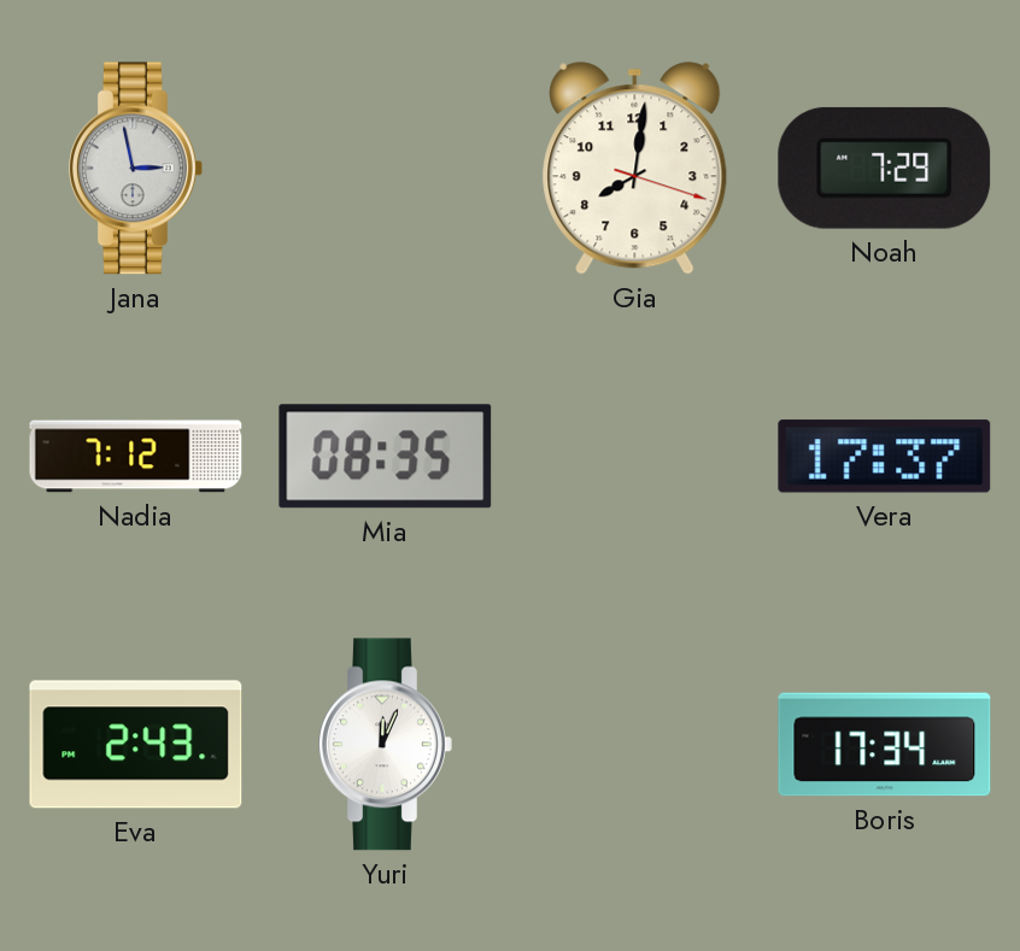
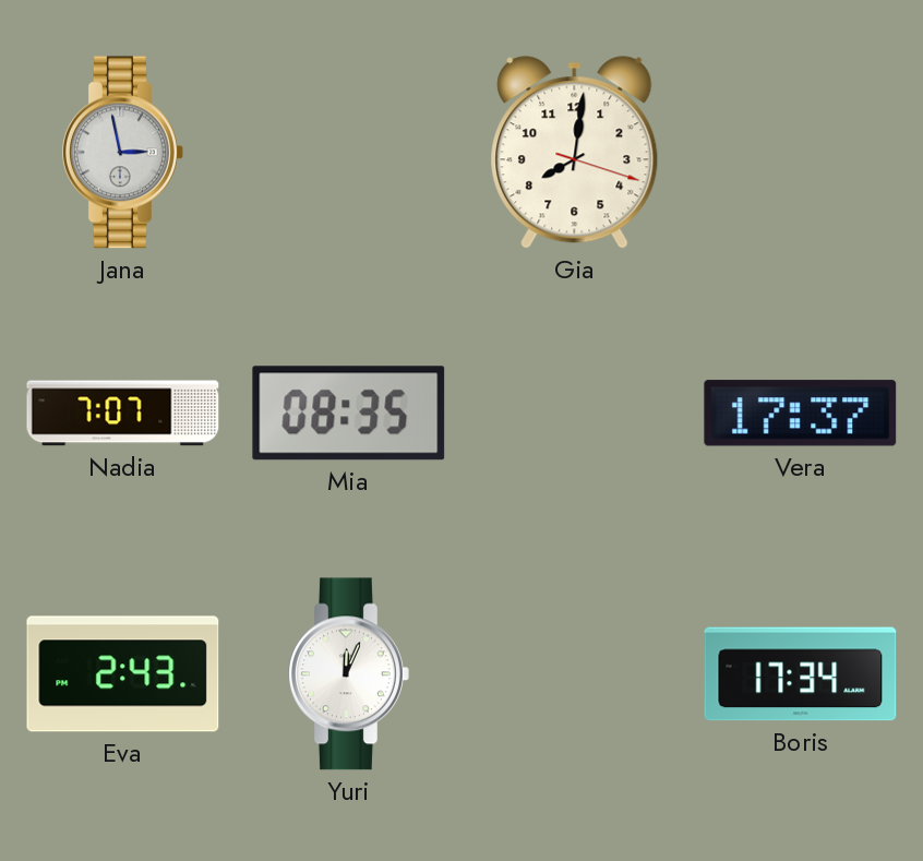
Noah: 7:29 -> none (885, 168)
Nadia: 7:12 -> 7:07 (123, 414)
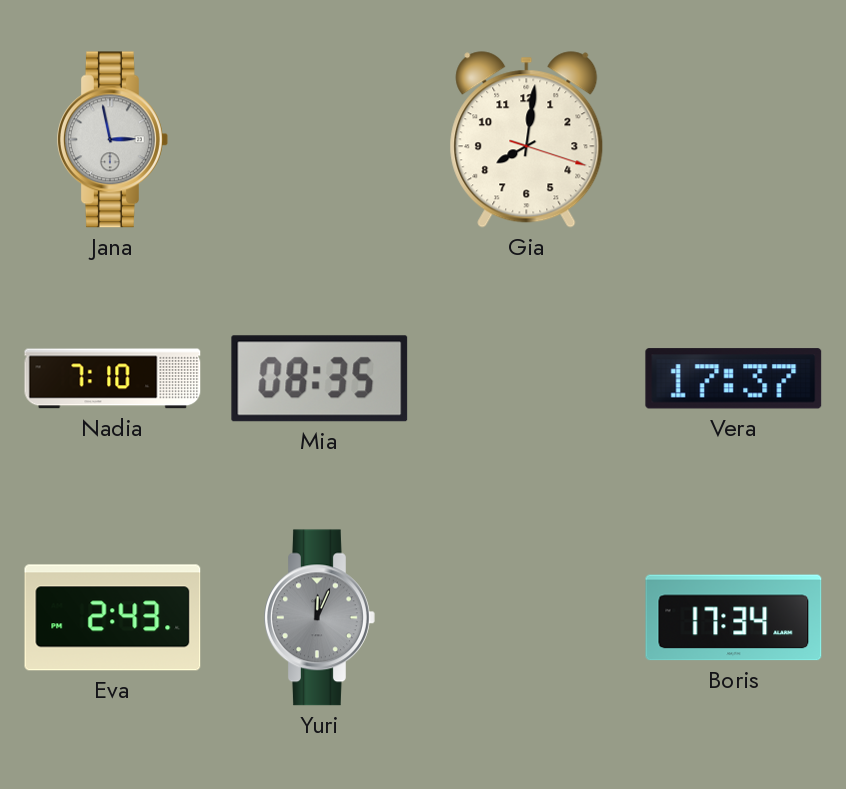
Nadia: 7:07 -> 7:10 (113, 379)
Yuri dial: white -> grey (320, 618)
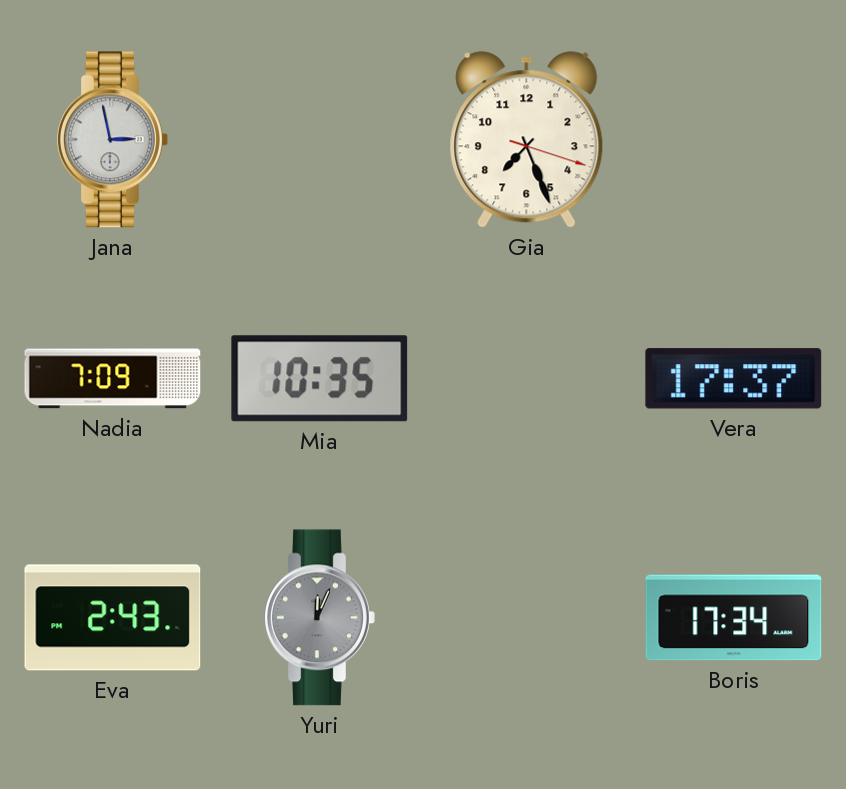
Gia: 8:01 -> 7:26 (527, 140)
Nadia: 7:10 -> 7:09 (113, 379)
Mia: 08:35 -> 10:35 (320, 379)
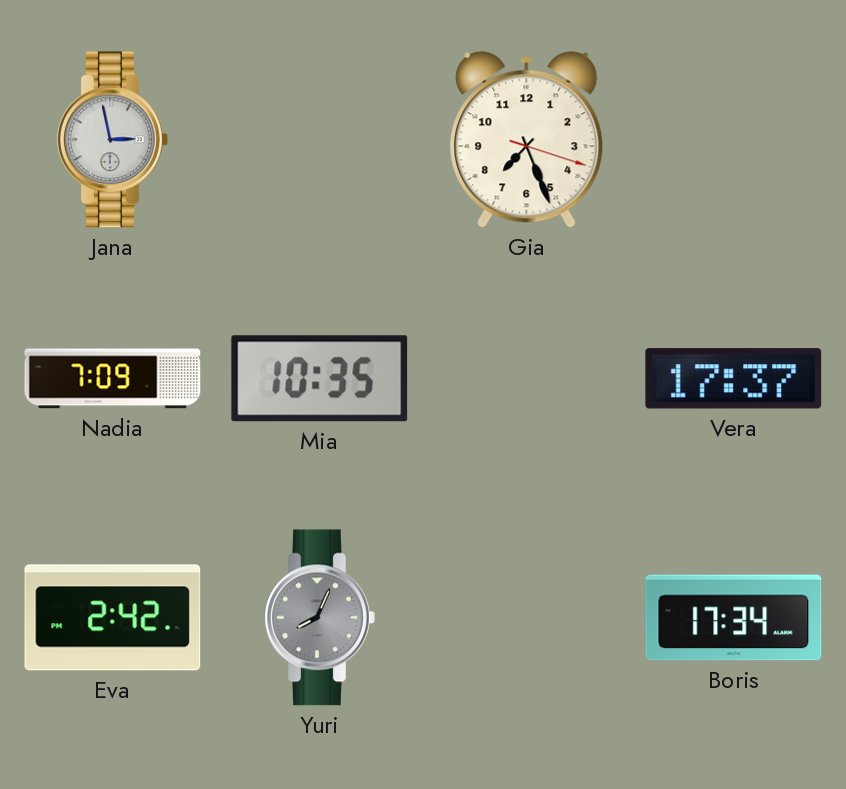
Eva: 2:43 -> 2:42 (113, 618)
Yuri: 12:04 -> 8:04 (320, 618)
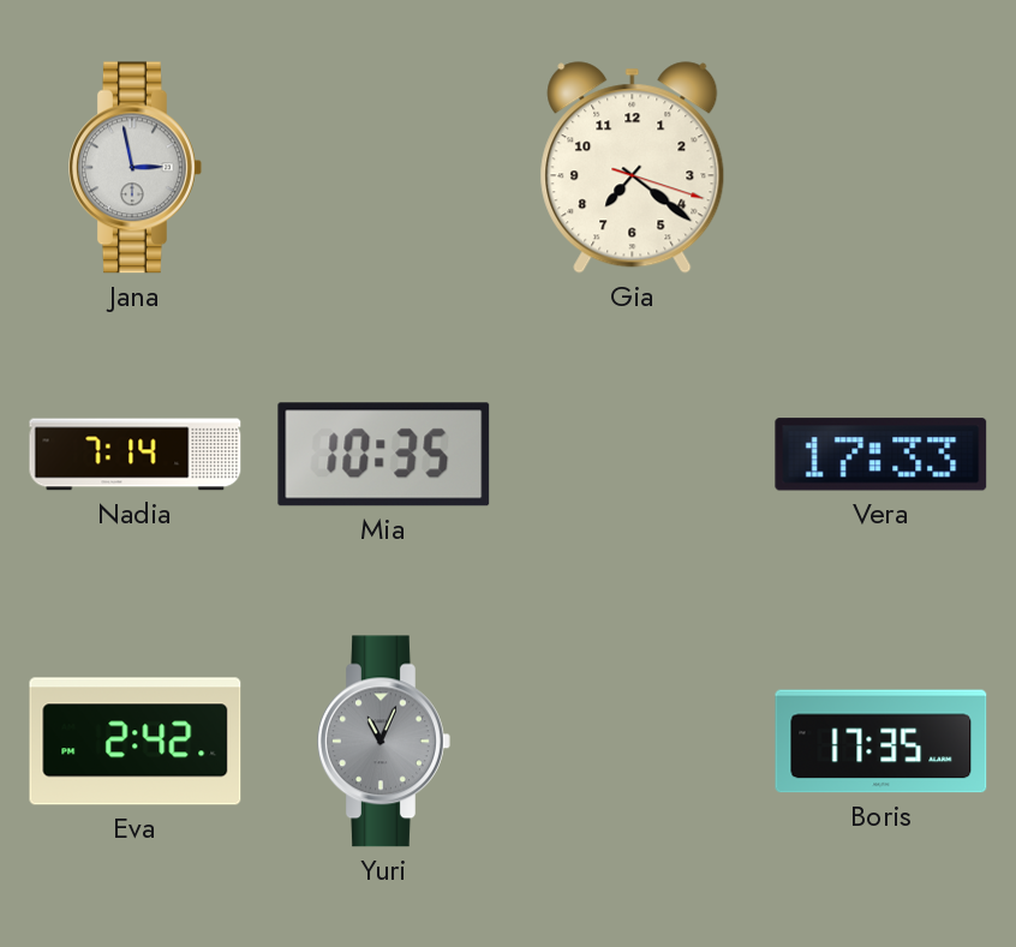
Gia: 7:26 -> 7:21 (633, 168)
Nadia: 7:09 -> 7:14 (136, 455)
Vera: 17:37 -> 17:33 (881, 455)
Yuri: 8:04 -> 11:04 (384, 742)
Boris: 17:34 -> 17:35 (881, 742)
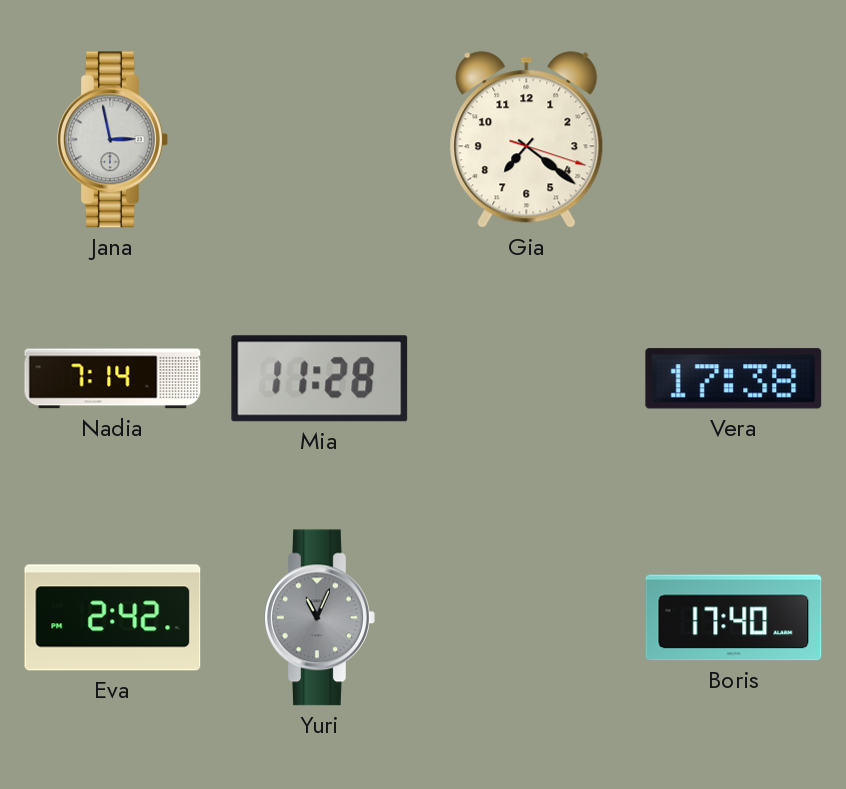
Mia: 10:35 -> 11:28 (320, 379)
Vera: 17:33 -> 17:38 (734, 379)
Boris: 17:35 -> 17:40 (734, 618)
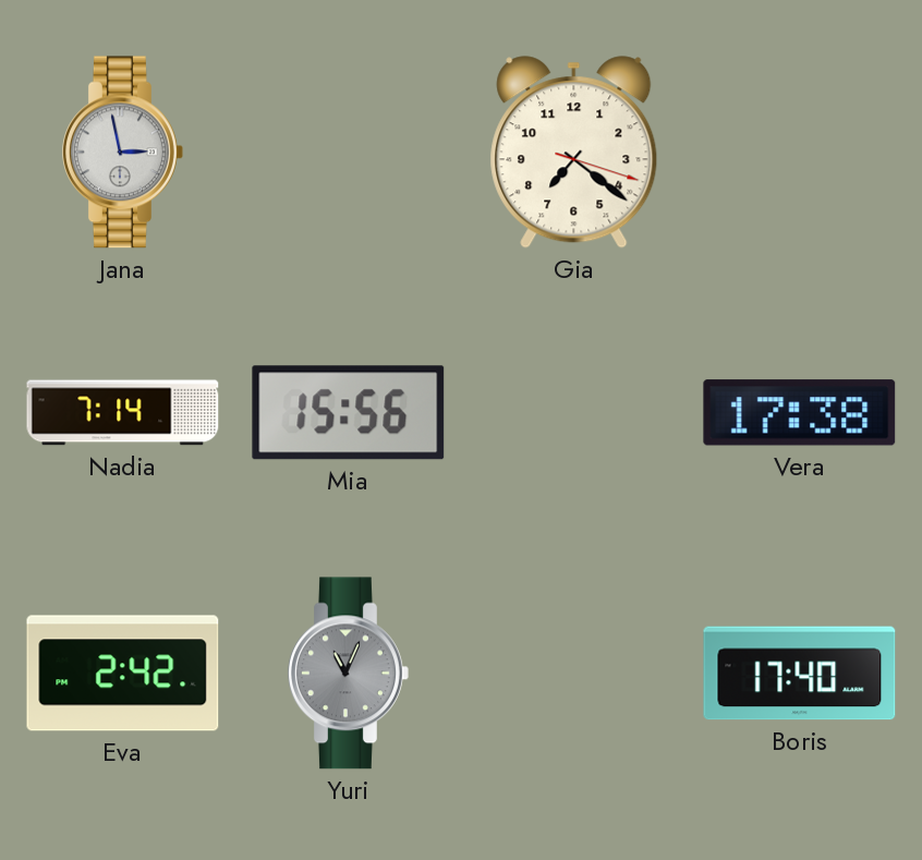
Mia: 11:28 -> 15:56 (349, 413)
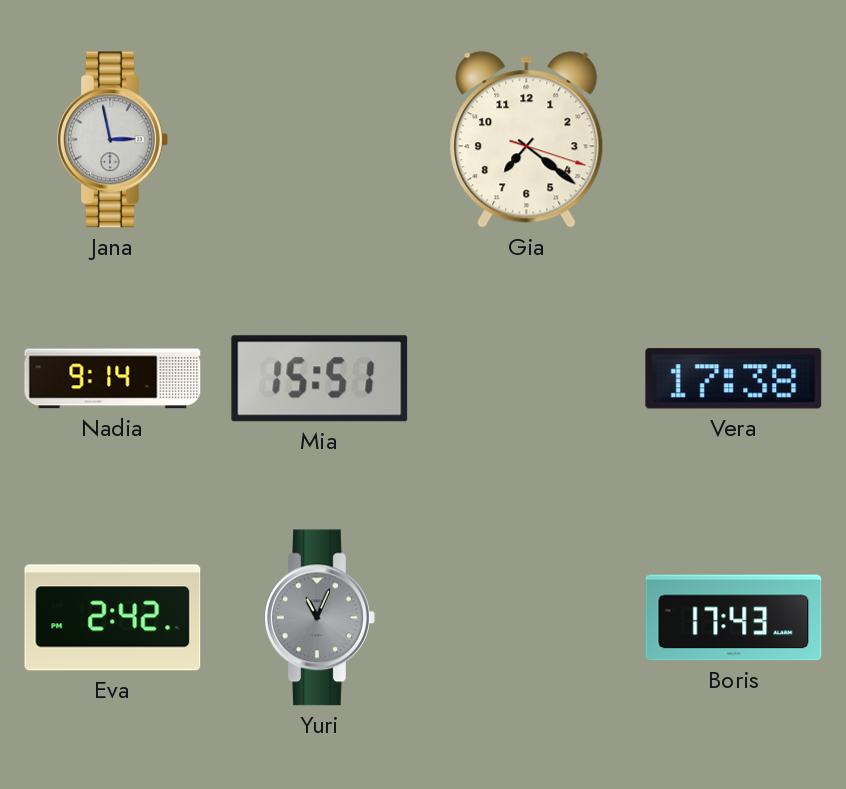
Nadia: 7:14 -> 9:14 (113, 379)
Mia: 15:56 -> 15:51 (320, 379)
Boris: 17:40 -> 17:43 (734, 618)
